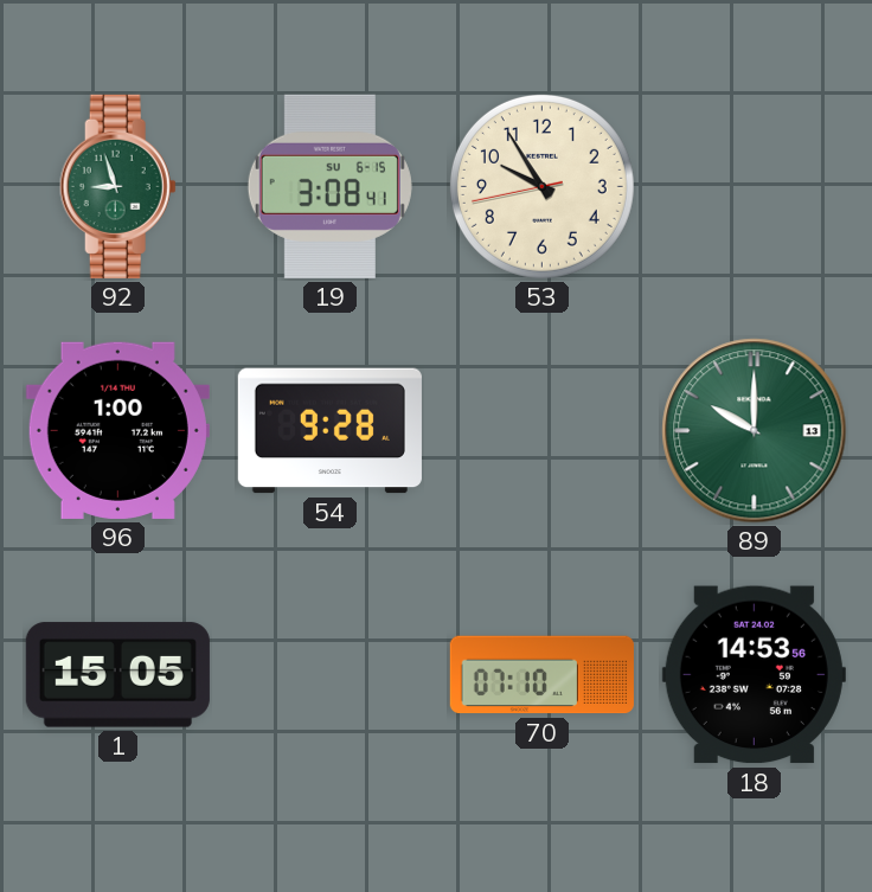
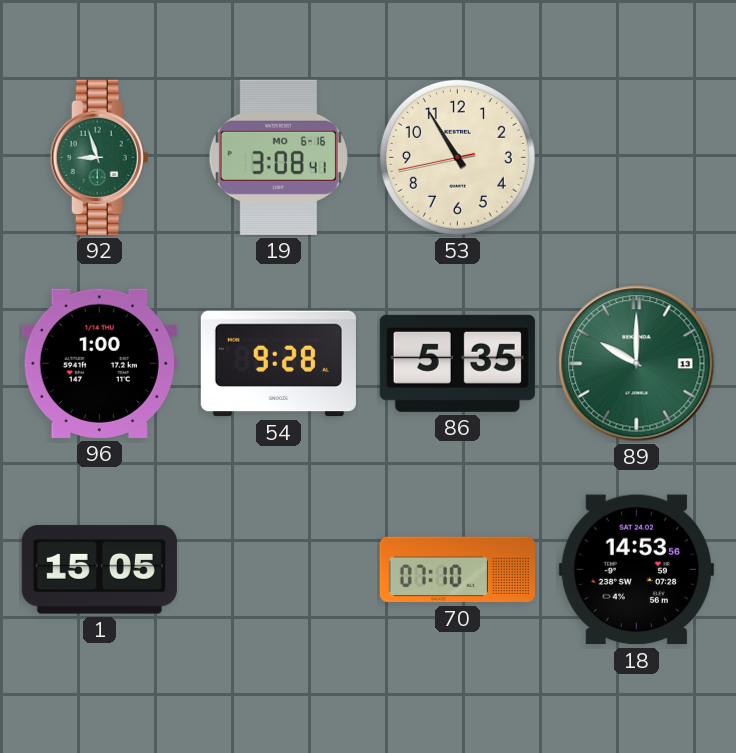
19 date: SU 6-15 -> MO 6-16 (278, 157)
53: 9:54 -> 10:54 (457, 157)
86: none -> 5:35 (457, 363)
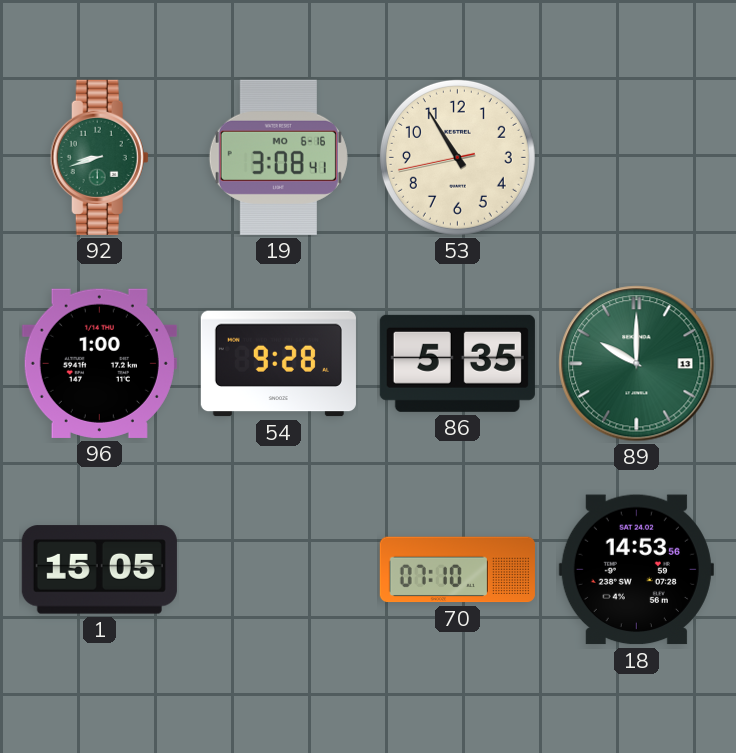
92: 8:57 -> 8:42 (99, 157)
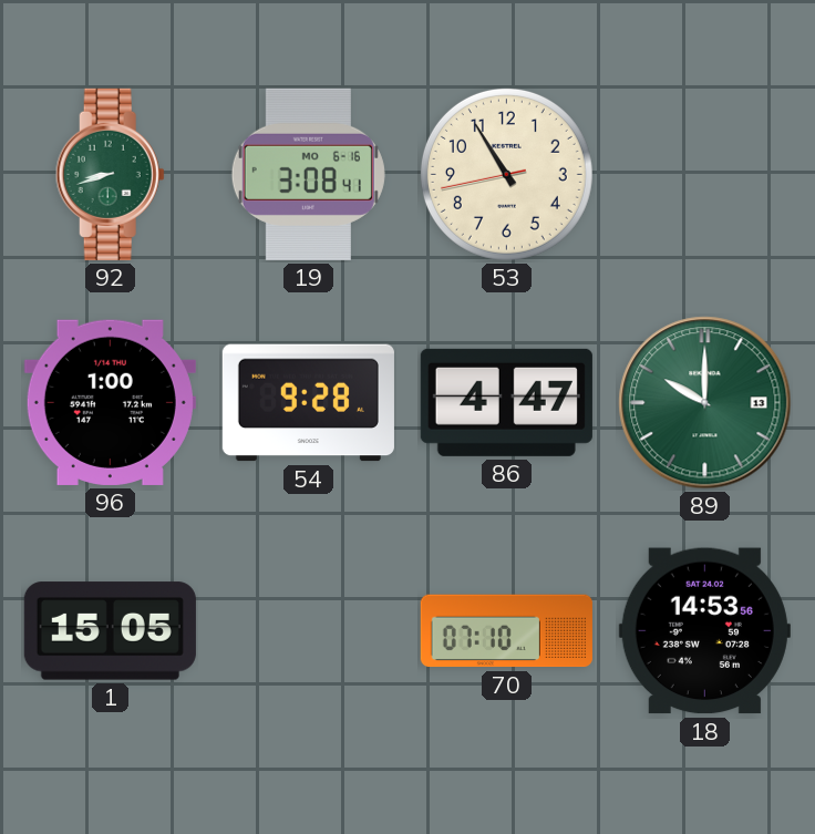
86: 5:35 -> 4:47 (506, 402)
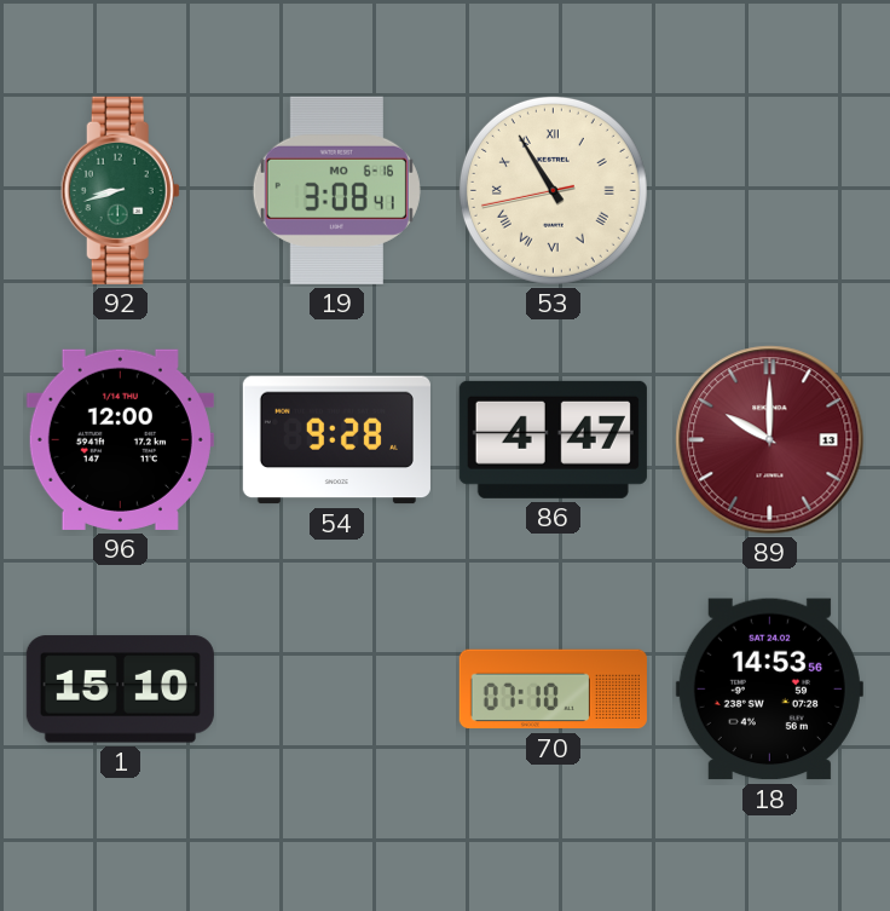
53 numerals: Arabic -> Roman (553, 190)
96: 1:00 -> 12:00 (120, 439)
89 dial: green -> burgundy (770, 440)
1: 15:05 -> 15:10 (120, 690)
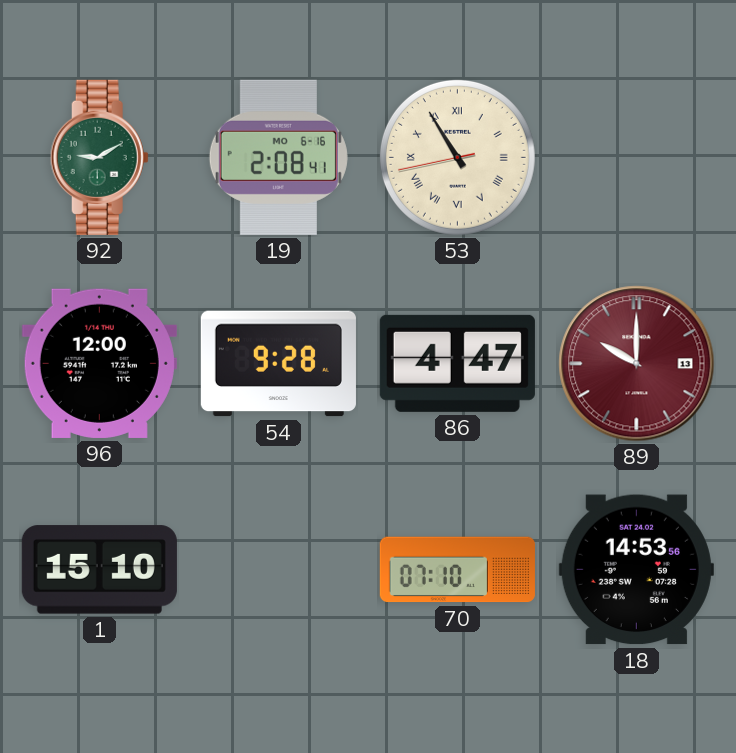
92: 8:42 -> 9:10 (99, 157)
19: 3:08 -> 2:08 (278, 157)
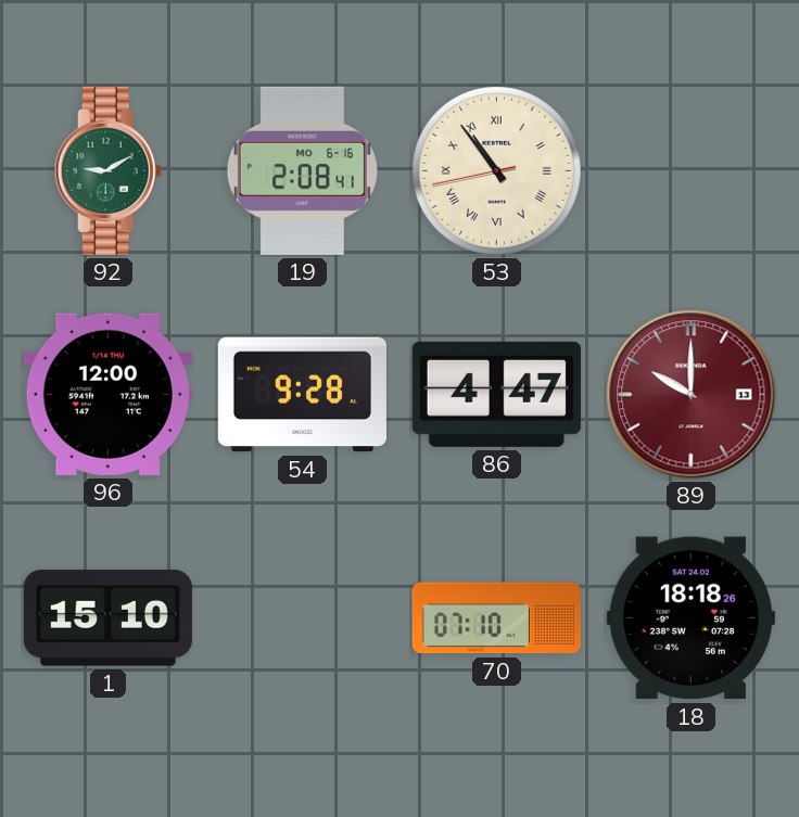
53: 10:54 -> 10:53 (496, 170)
18: 14:53 -> 18:18 (690, 618)
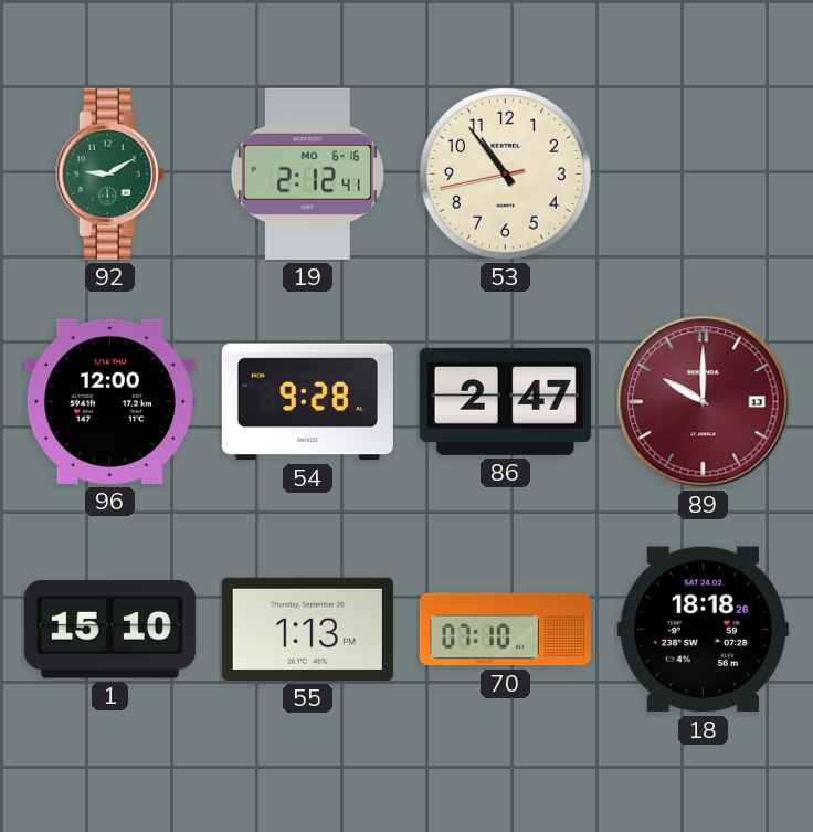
19: 2:08 -> 2:12 (307, 173)
53 numerals: Roman -> Arabic (505, 173)
86: 4:47 -> 2:47 (505, 401)
55: none -> 1:13 (307, 629)
